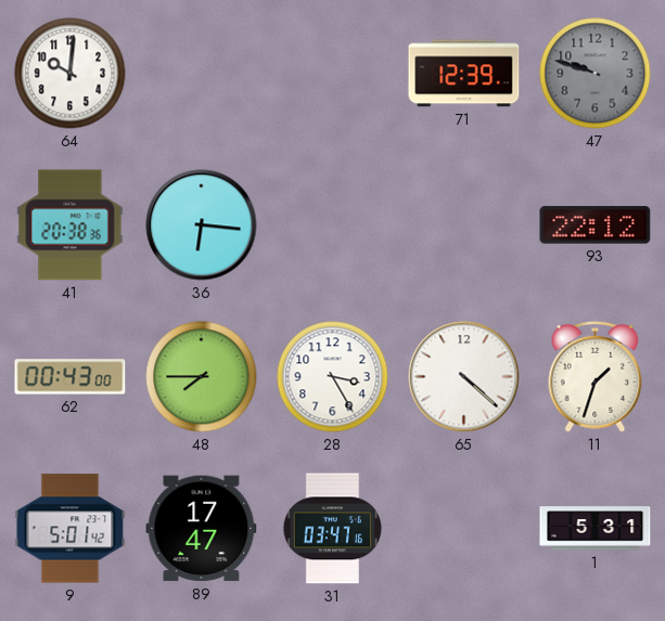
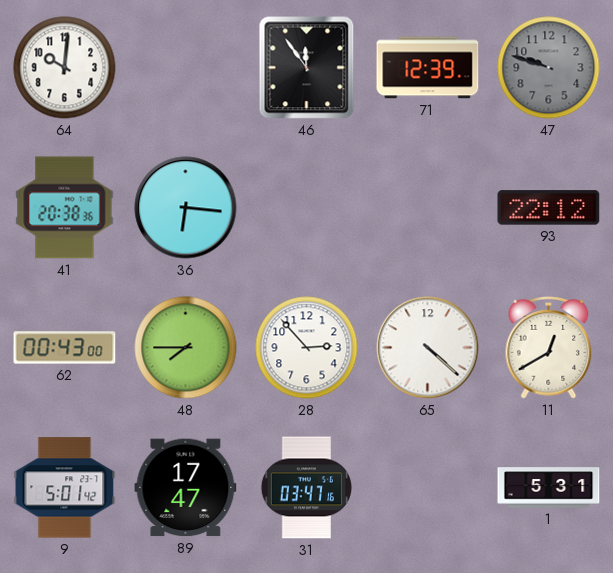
46: none -> 11:54 (307, 68)
28: 3:25 -> 2:53 (307, 348)
11: 1:33 -> 12:40 (549, 348)
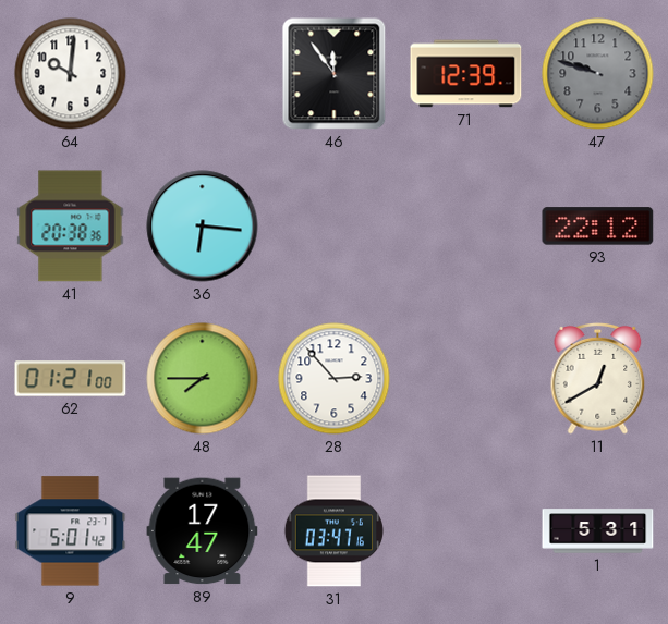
62: 00:43 -> 01:21 (71, 379)
65: 4:22 -> none (428, 348)
